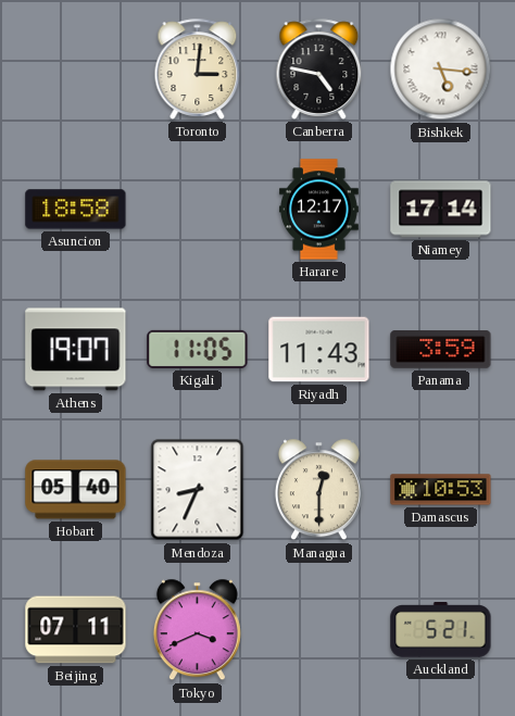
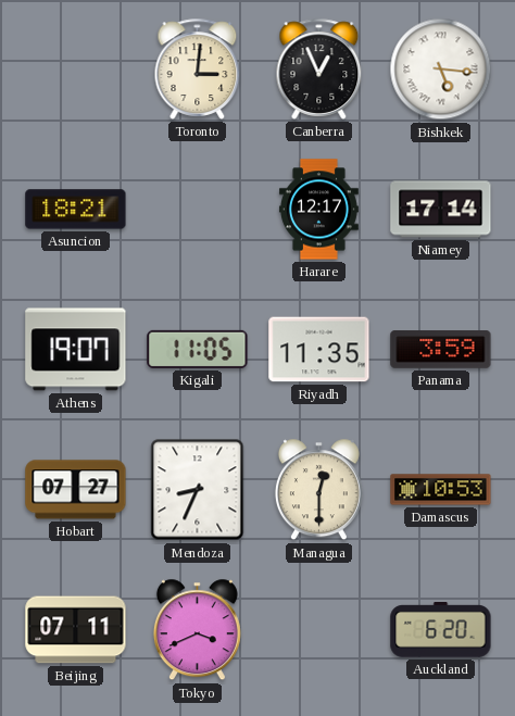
Canberra: 4:47 -> 12:56 (319, 68)
Asuncion: 18:58 -> 18:21 (76, 210)
Riyadh: 11:43 -> 11:35 (319, 350)
Hobart: 05:40 -> 07:27 (76, 490)
Auckland: 5:21 -> 6:20 (441, 630)
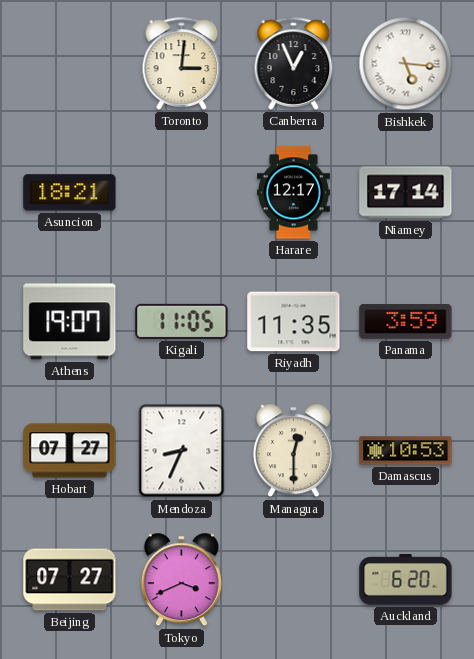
Beijing: 07:11 -> 07:27 (70, 580)
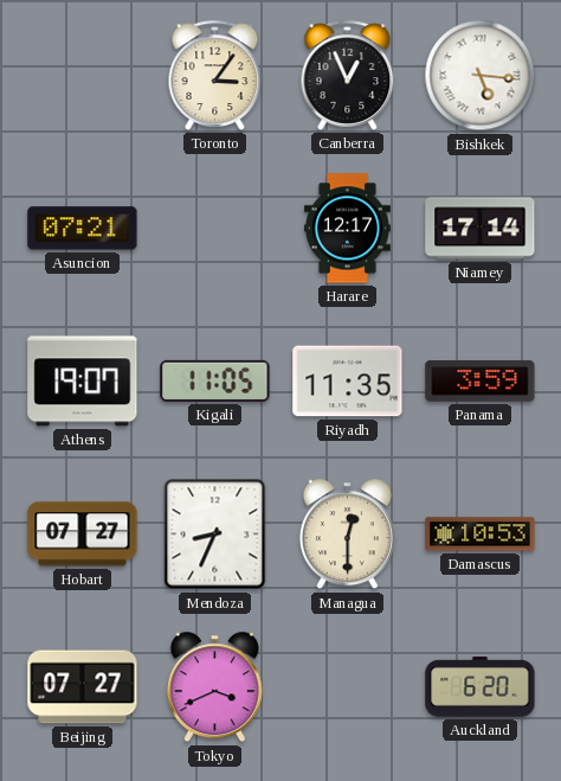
Toronto: 3:01 -> 3:06 (215, 75)
Asuncion: 18:21 -> 07:21 (83, 229)
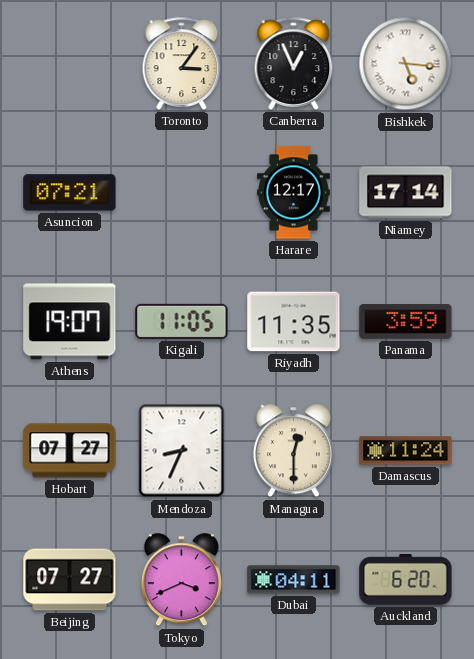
Damascus: 10:53 -> 11:24 (406, 451)
Dubai: none -> 04:11 (294, 580)
